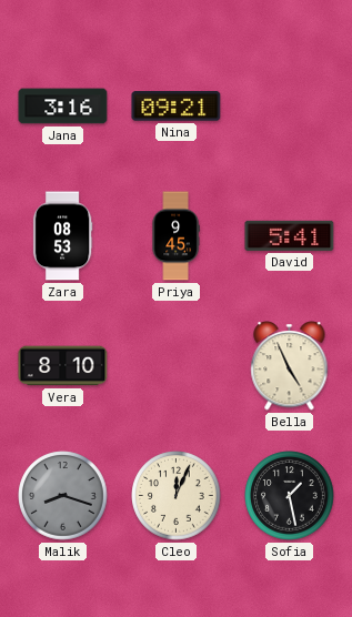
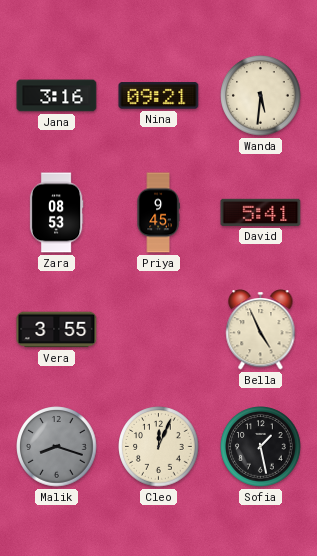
Wanda: none -> 5:31 (261, 96)
Vera: 8:10 -> 3:55 (57, 330)
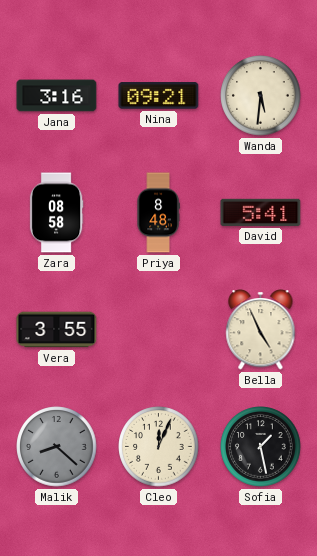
Zara: 08:53 -> 08:58 (56, 213)
Priya: 9:45 -> 8:48 (158, 213)
Malik: 8:18 -> 8:22 (57, 447)
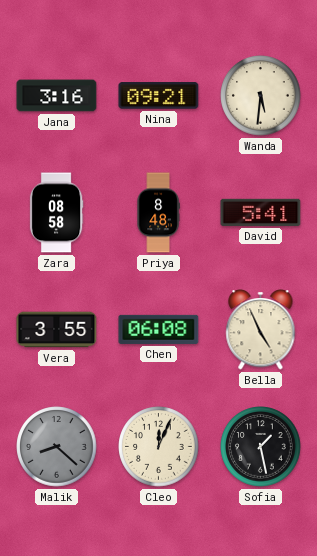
Chen: none -> 06:08 (159, 329)
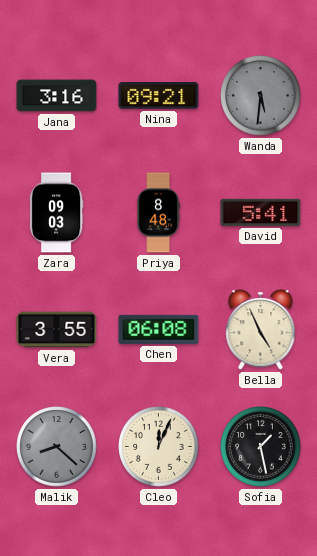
Wanda dial: cream -> grey (261, 96)
Zara: 08:58 -> 09:03 (56, 213)
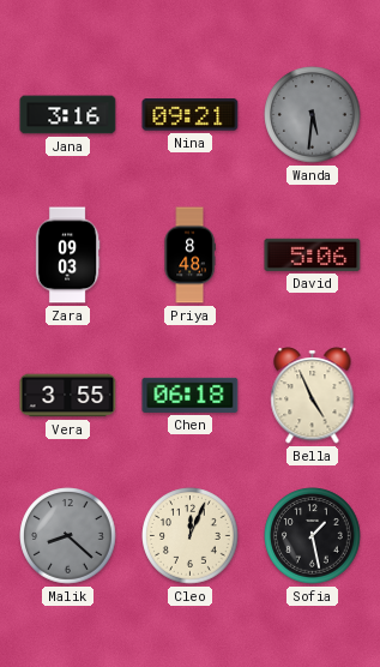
David: 5:41 -> 5:06 (313, 254)
Chen: 06:08 -> 06:18 (191, 395)
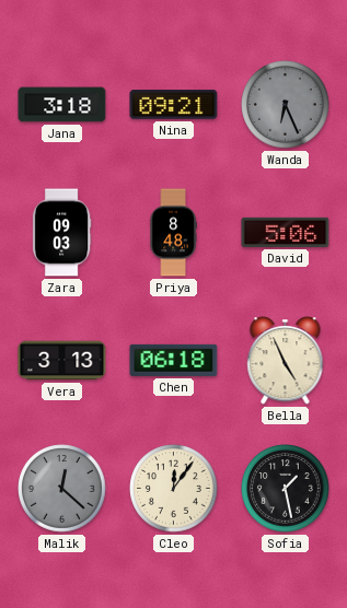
Jana: 3:16 -> 3:18 (62, 105)
Wanda: 5:31 -> 6:26 (286, 105)
Vera: 3:55 -> 3:13 (62, 361)
Malik: 8:22 -> 12:22 (62, 489)
Cleo: 12:04 -> 12:06 (174, 489)
